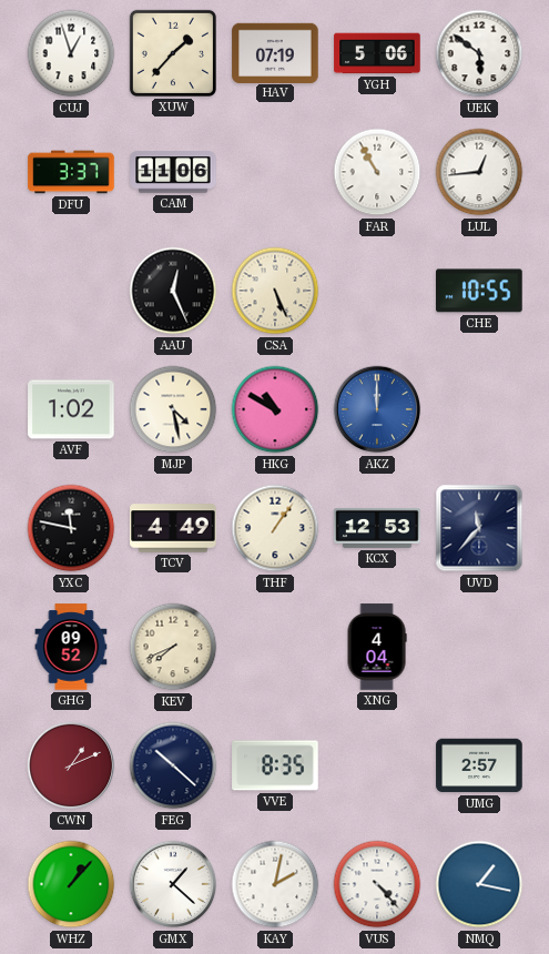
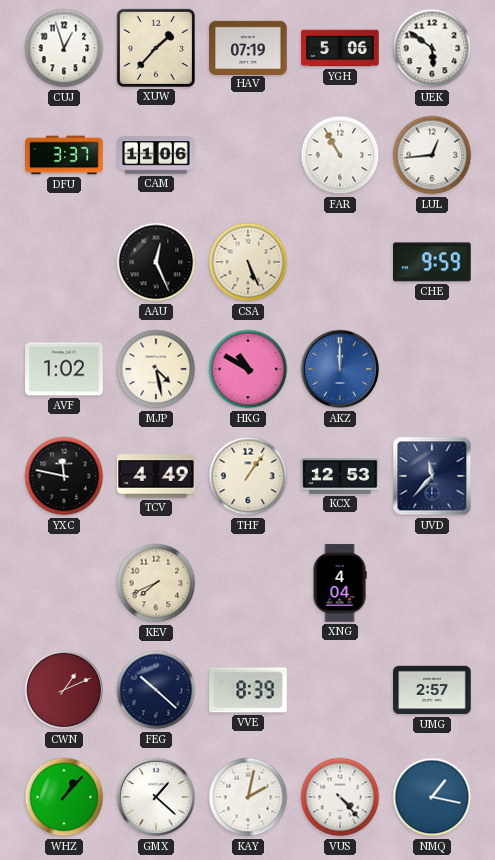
CHE: 10:55 -> 9:59 (432, 262)
GHG: 09:52 -> none (71, 647)
VVE: 8:35 -> 8:39 (248, 690)
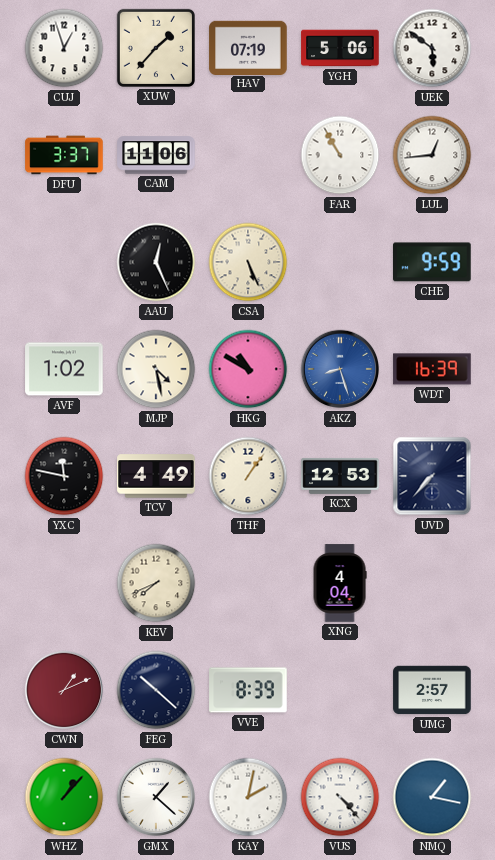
AKZ: 12:00 -> 8:27 (340, 369)
WDT: none -> 16:39 (432, 369)
UVD: 11:37 -> 7:37 (432, 476)
